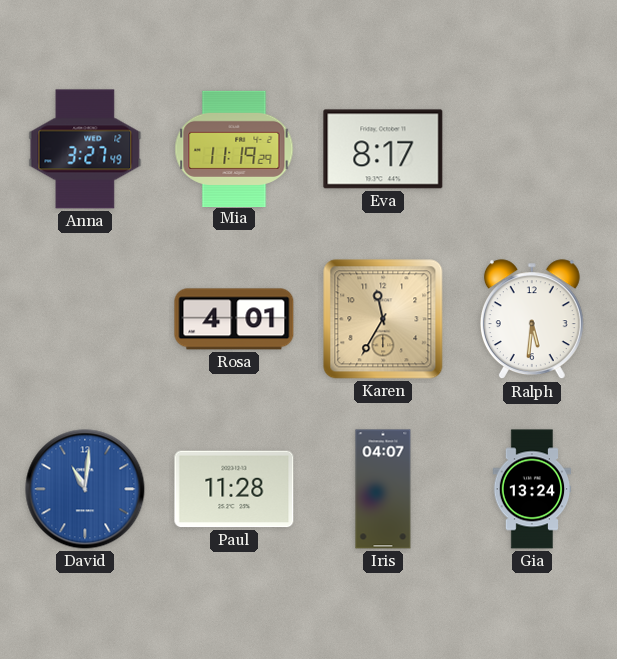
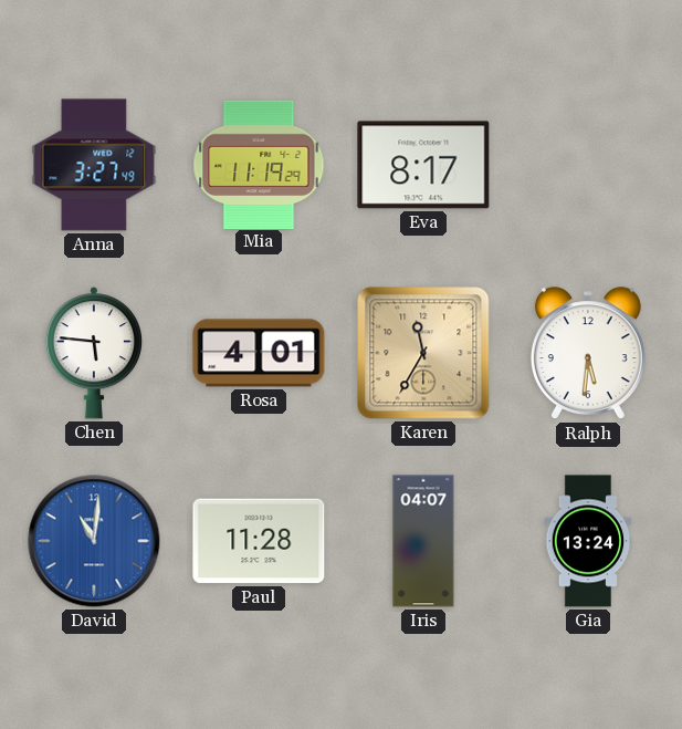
Chen: none -> 5:46 (93, 354)
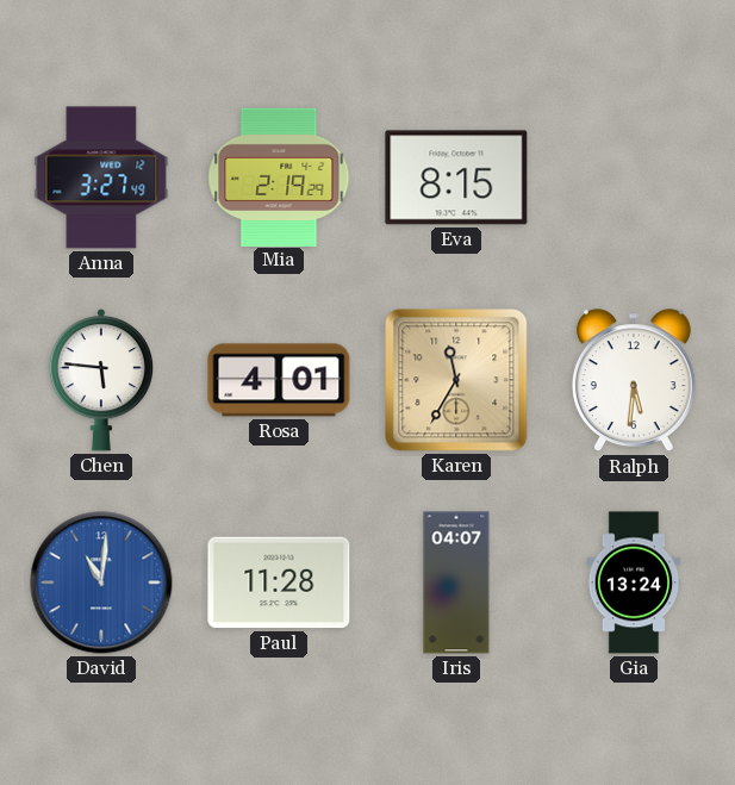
Mia: 11:19 -> 2:19 (279, 176)
Eva: 8:17 -> 8:15 (456, 177)
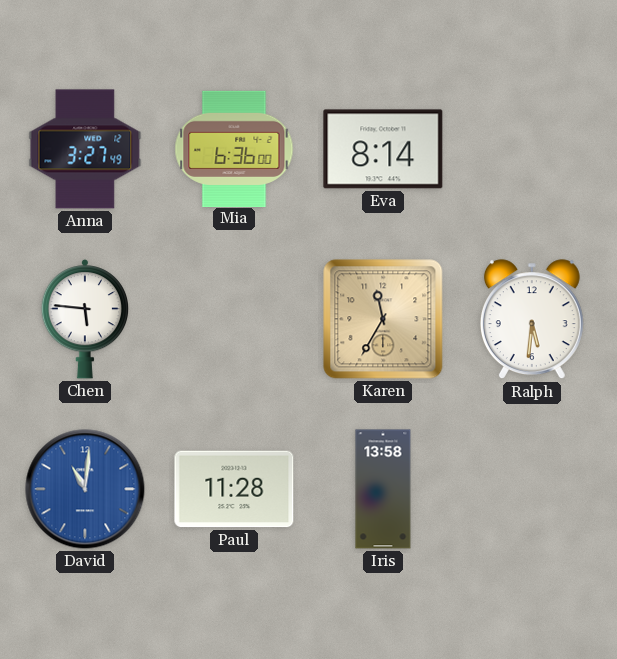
Mia: 2:19 -> 6:36 (234, 148)
Eva: 8:15 -> 8:14 (383, 149)
Rosa: 4:01 -> none (279, 380)
Iris: 04:07 -> 13:58 (383, 489)
Gia: 13:24 -> none (634, 582)
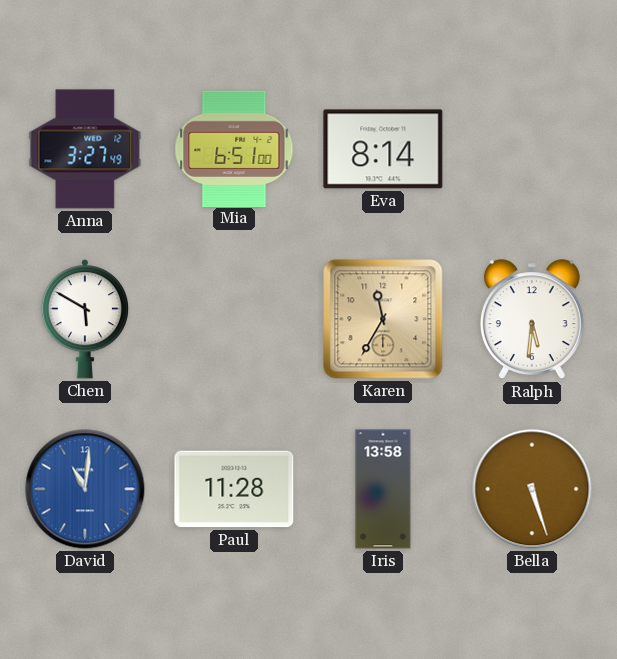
Mia: 6:36 -> 6:51 (234, 148)
Chen: 5:46 -> 5:50 (84, 320)
Bella: none -> 5:27 (532, 489)
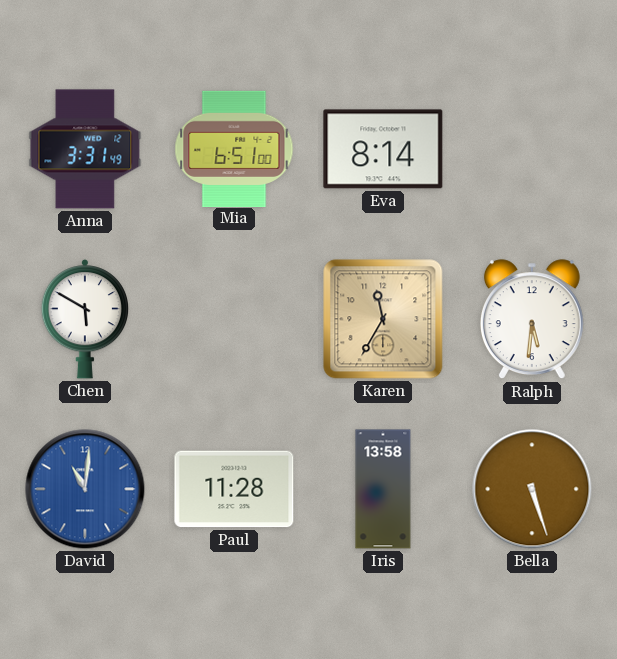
Anna: 3:27 -> 3:31 (85, 149)
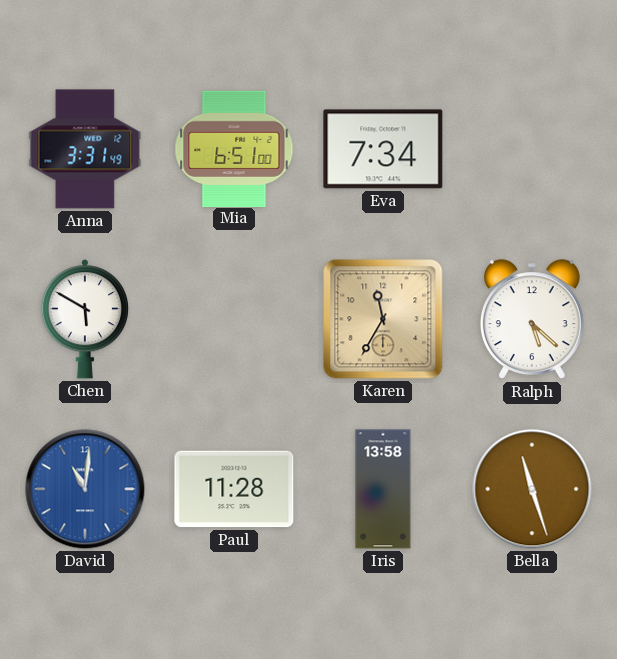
Eva: 8:14 -> 7:34 (383, 149)
Ralph: 5:31 -> 5:22 (532, 320)
Bella: 5:27 -> 11:27 (532, 489)
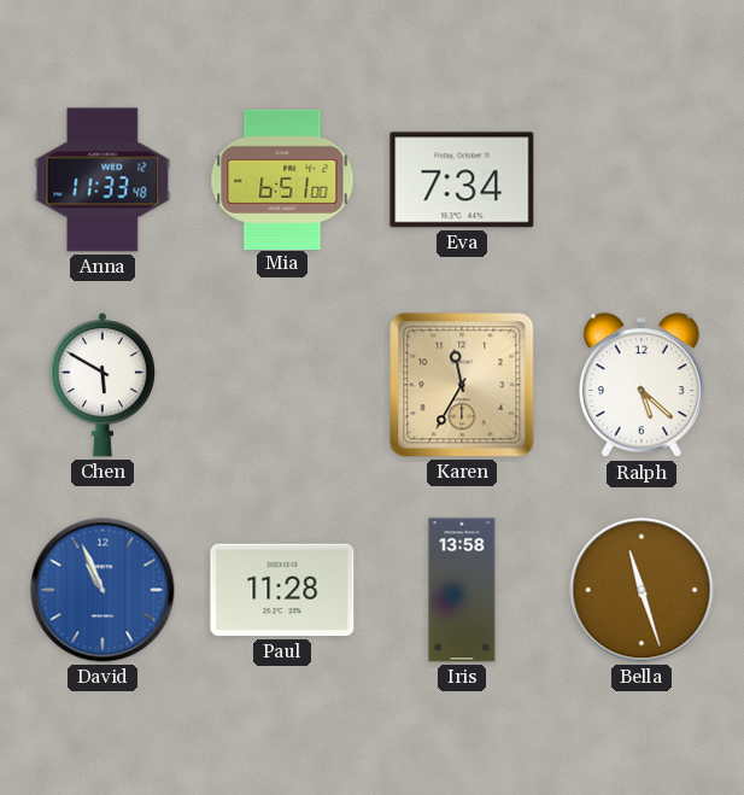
Anna: 3:31 -> 11:33 (102, 180)
David: 11:01 -> 10:56 (102, 590)
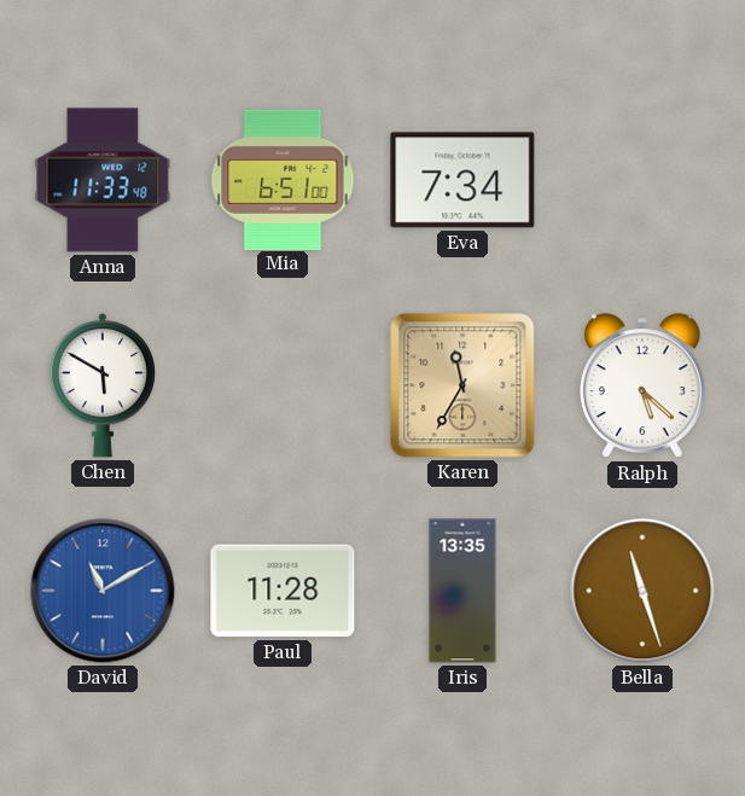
David: 10:56 -> 11:10 (103, 591)
Iris: 13:58 -> 13:35 (462, 591)
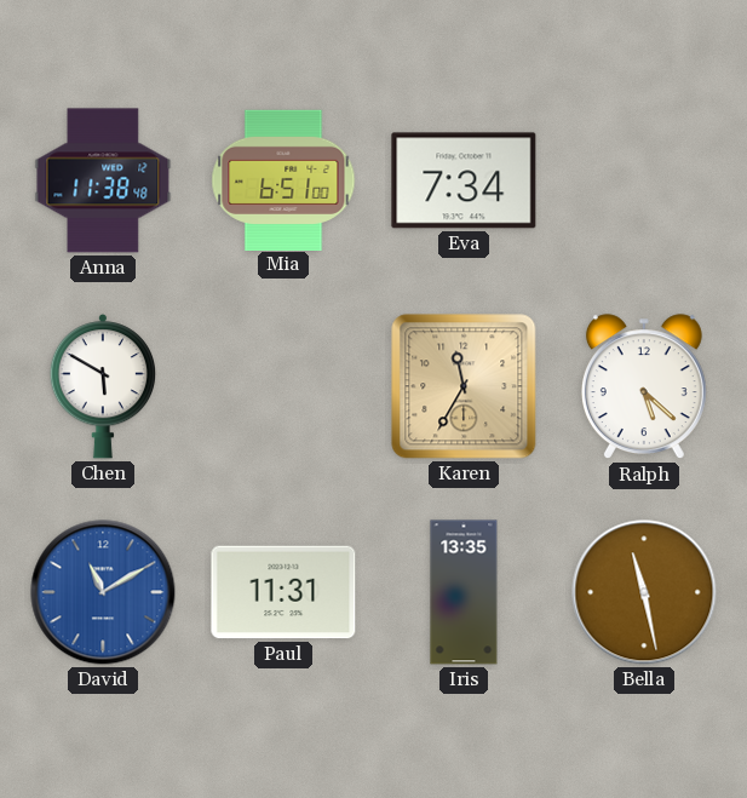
Anna: 11:33 -> 11:38 (103, 180)
Paul: 11:28 -> 11:31 (283, 592)
Bella: 11:27 -> 11:28 (644, 592)
